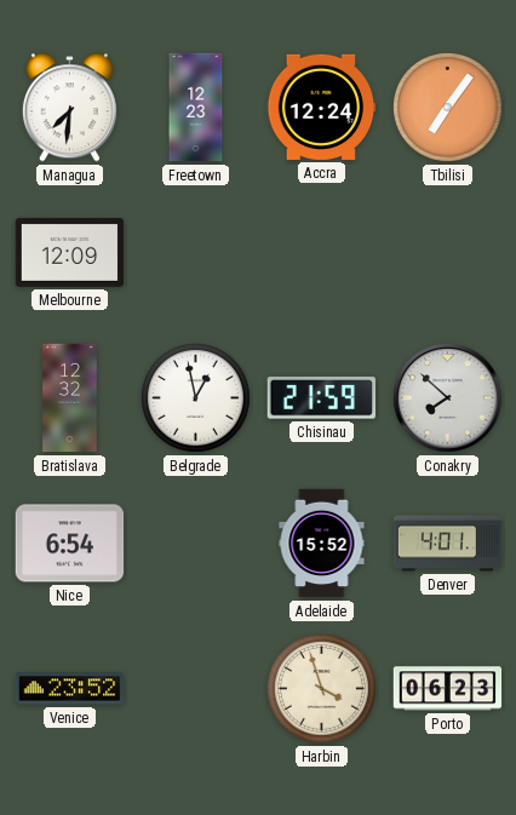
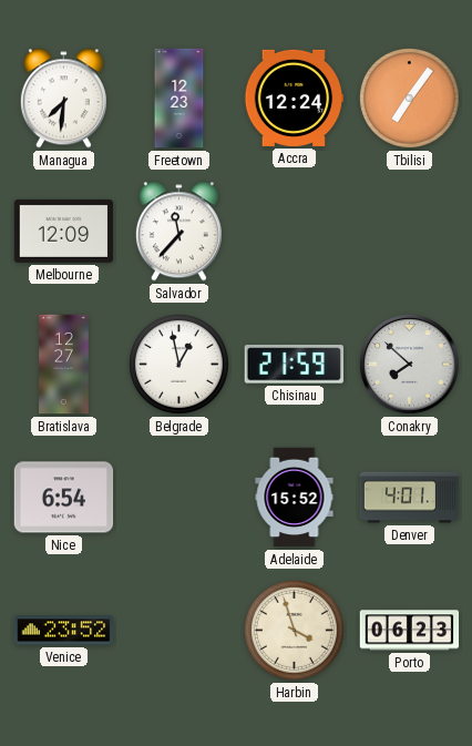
Salvador: none -> 11:37 (178, 232)
Bratislava: 12:32 -> 12:27 (64, 365)
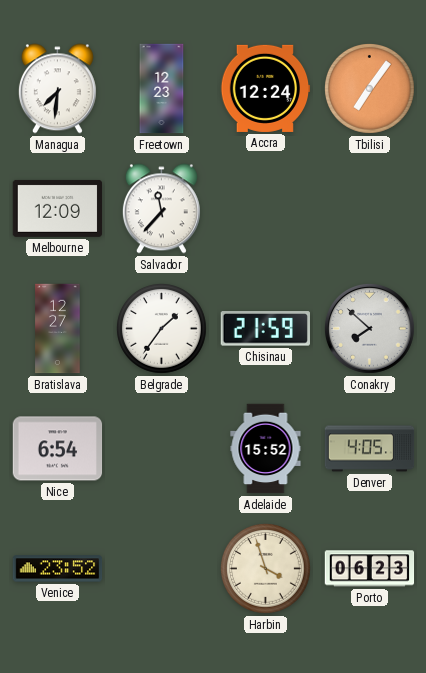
Belgrade: 12:58 -> 1:36 (162, 329)
Denver: 4:01 -> 4:05 (370, 449)
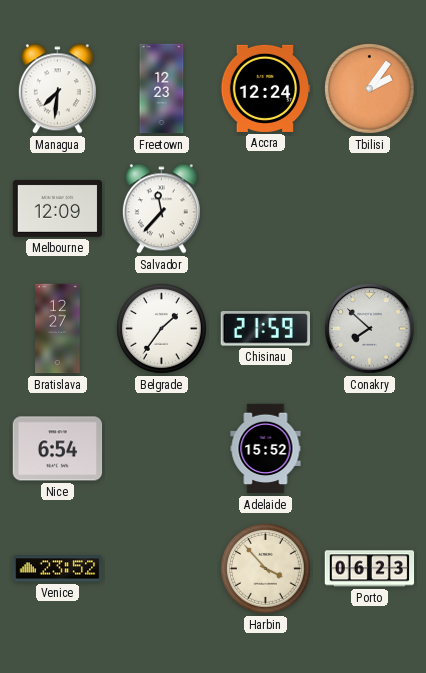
Tbilisi: 7:06 -> 2:06 (370, 89)
Denver: 4:05 -> none (370, 449)
Harbin: 3:57 -> 3:53 (266, 569)
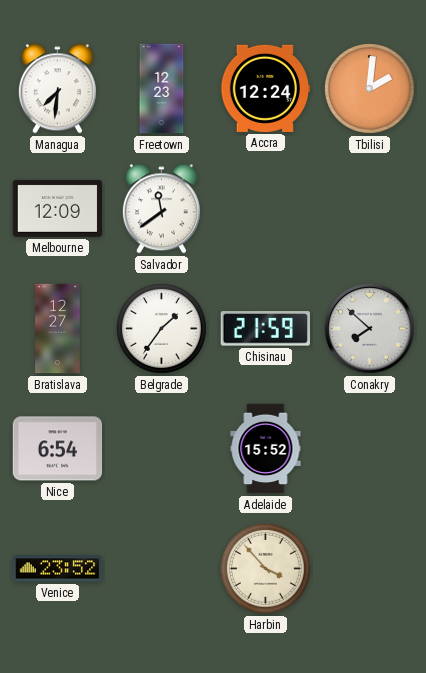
Tbilisi: 2:06 -> 2:01 (370, 89)
Salvador: 11:37 -> 11:39 (161, 209)
Porto: 06:23 -> none (370, 569)
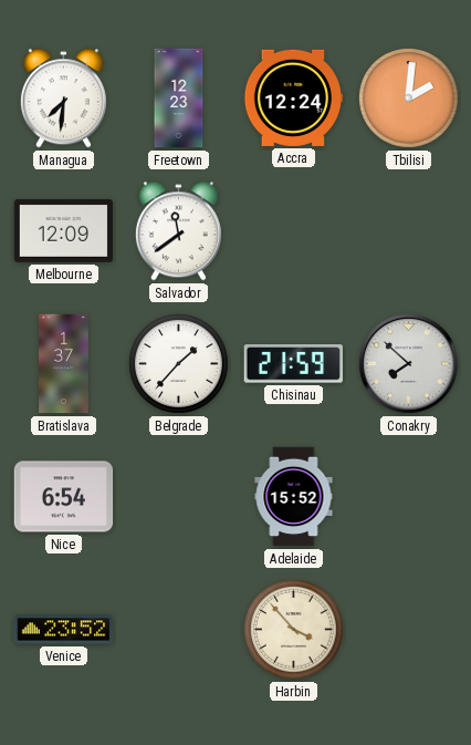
Bratislava: 12:27 -> 1:37 (64, 364)
Belgrade: 1:36 -> 1:37 (179, 364)
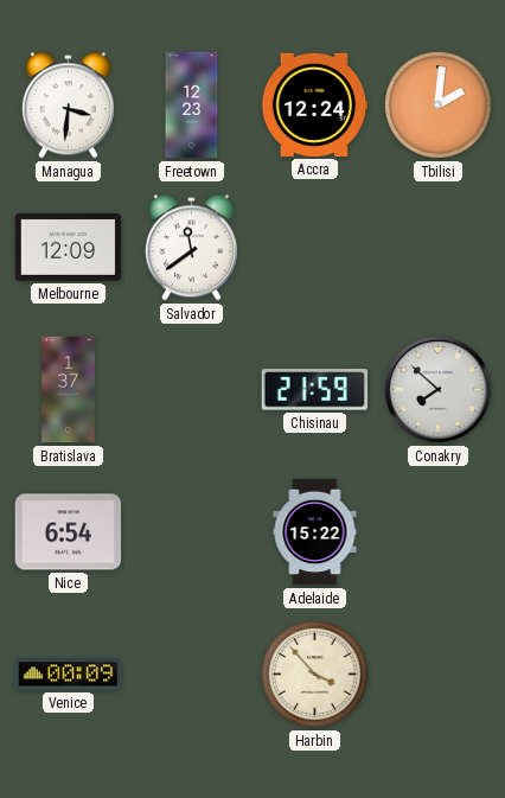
Managua: 7:31 -> 3:31 (68, 106)
Belgrade: 1:37 -> none (179, 364)
Adelaide: 15:52 -> 15:22 (315, 532)
Venice: 23:52 -> 00:09 (69, 675)
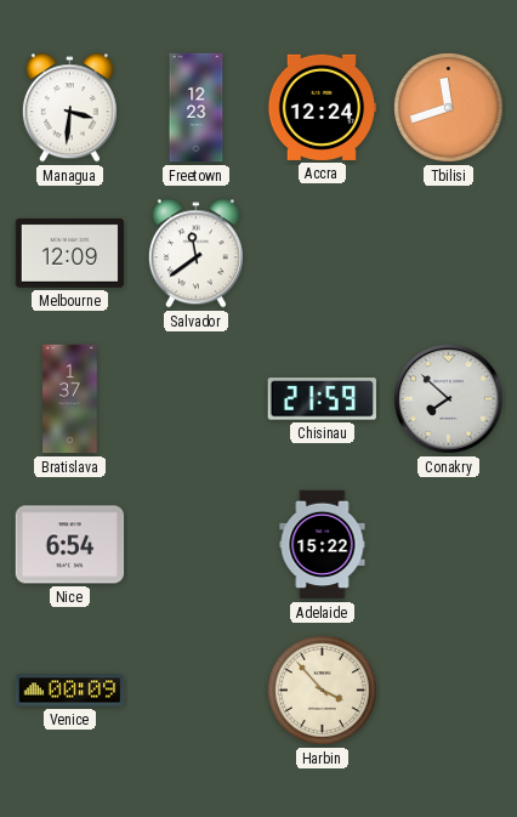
Tbilisi: 2:01 -> 11:42 (449, 108)
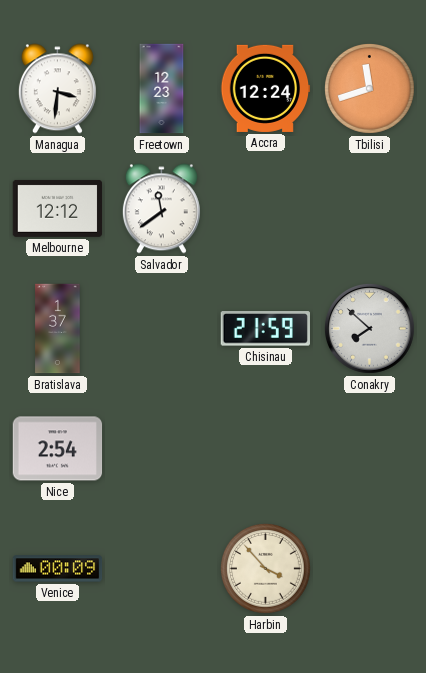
Melbourne: 12:09 -> 12:12 (58, 208)
Nice: 6:54 -> 2:54 (58, 449)
Adelaide: 15:22 -> none (323, 545)
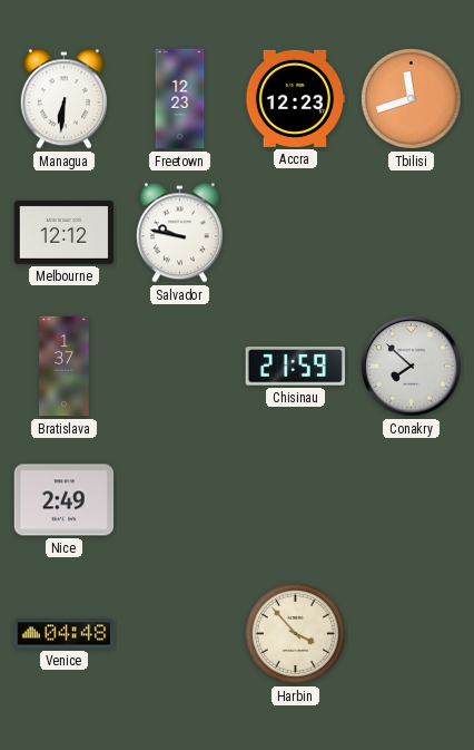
Managua: 3:31 -> 6:31 (63, 99)
Accra: 12:24 -> 12:23 (295, 98)
Salvador: 11:39 -> 9:47 (179, 233)
Nice: 2:54 -> 2:49 (65, 500)
Venice: 00:09 -> 04:48 (65, 634)
